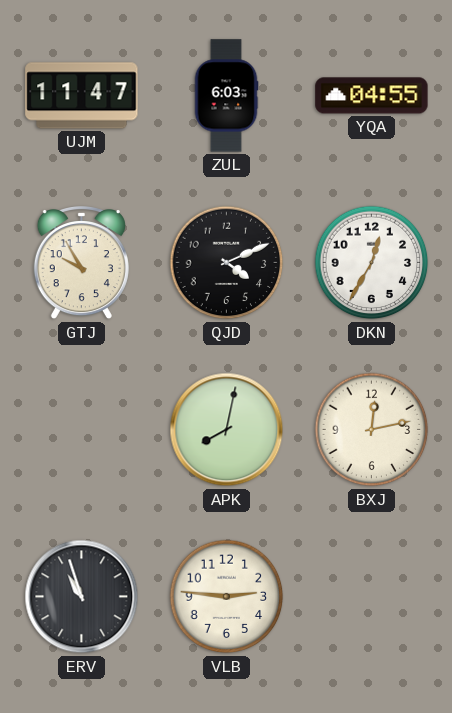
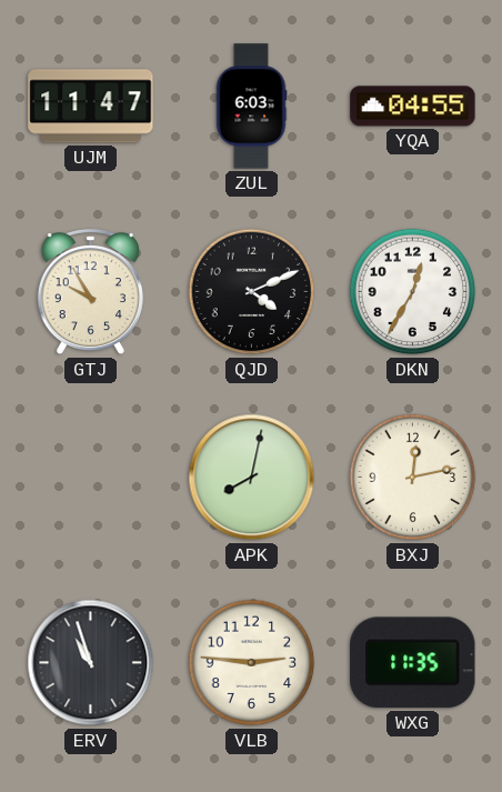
WXG: none -> 11:35 (413, 663)
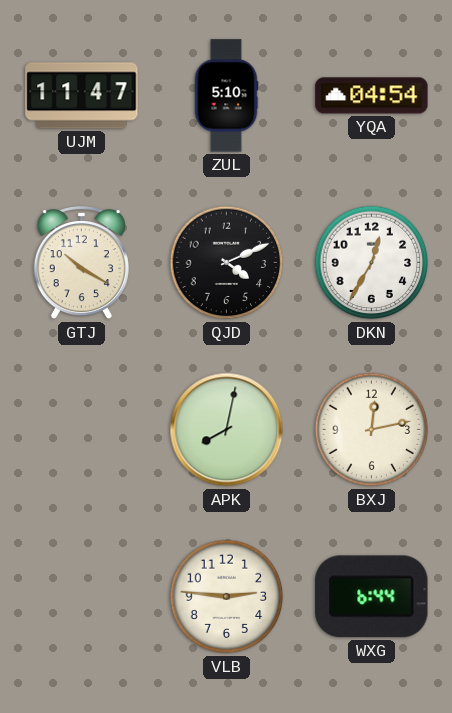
ZUL: 6:03 -> 5:10 (226, 96)
YQA: 04:55 -> 04:54 (372, 96)
GTJ: 9:55 -> 10:20 (81, 264)
ERV: 10:57 -> none (91, 663)
WXG: 11:35 -> 6:44 (372, 597)
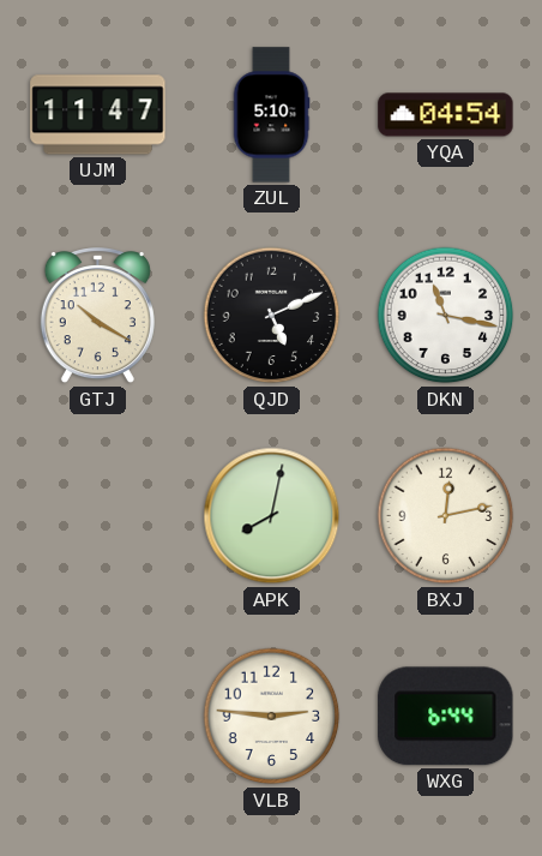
QJD: 4:11 -> 5:11 (272, 316)
DKN: 12:35 -> 11:17 (446, 316)
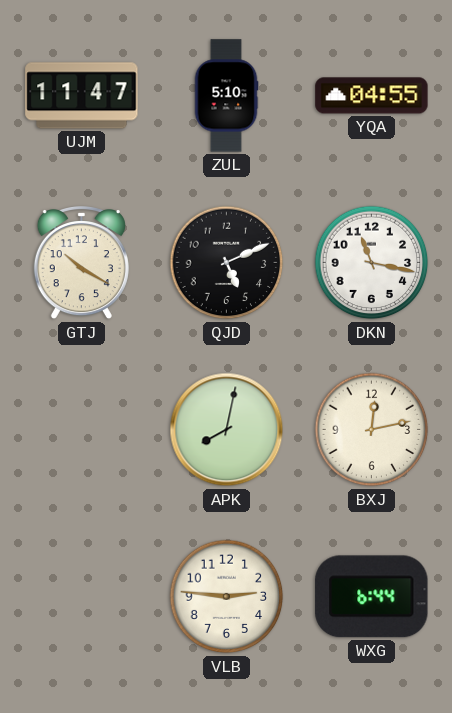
YQA: 04:54 -> 04:55 (372, 96)
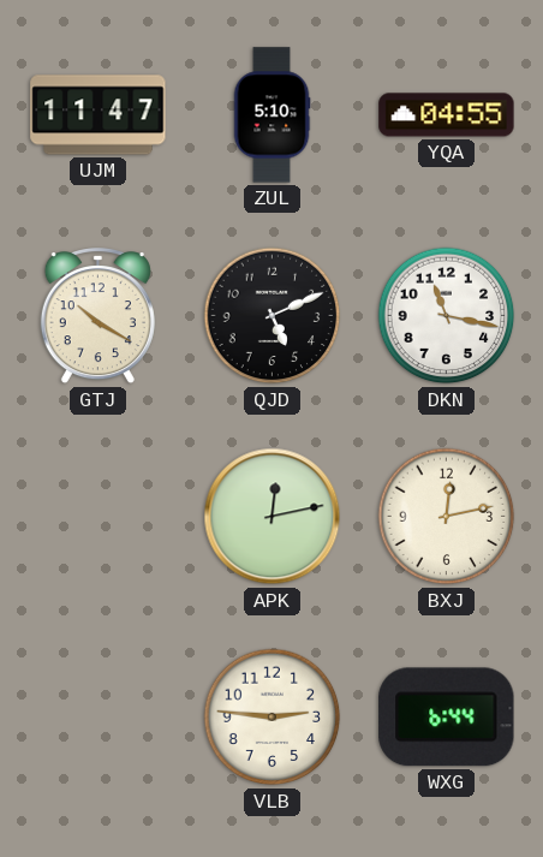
APK: 8:02 -> 12:13 (273, 517)
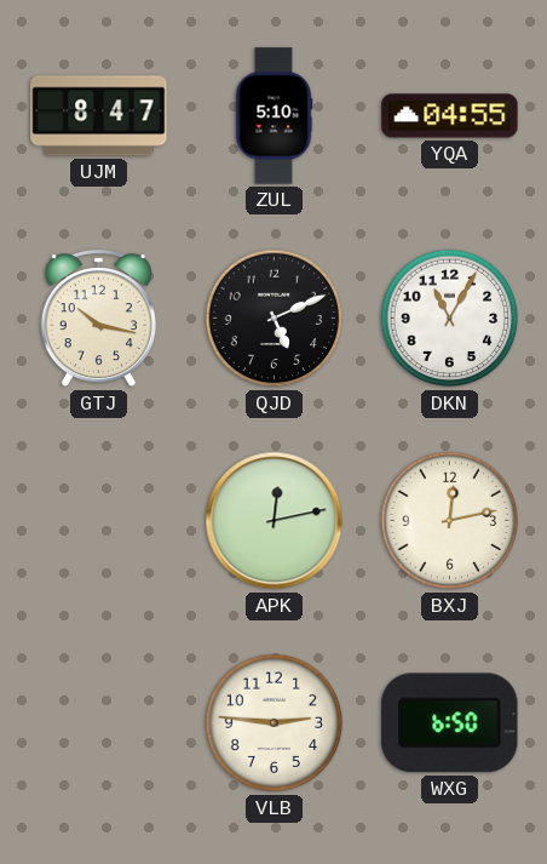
UJM: 11:47 -> 8:47 (99, 116)
GTJ: 10:20 -> 10:17 (98, 320)
DKN: 11:17 -> 11:05 (450, 319)
WXG: 6:44 -> 6:50 (450, 723)
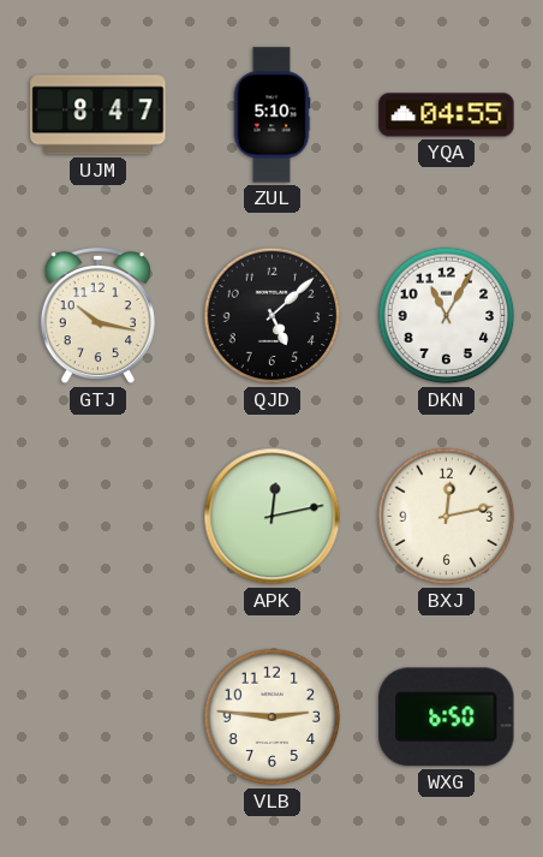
QJD: 5:11 -> 5:08 (273, 316)
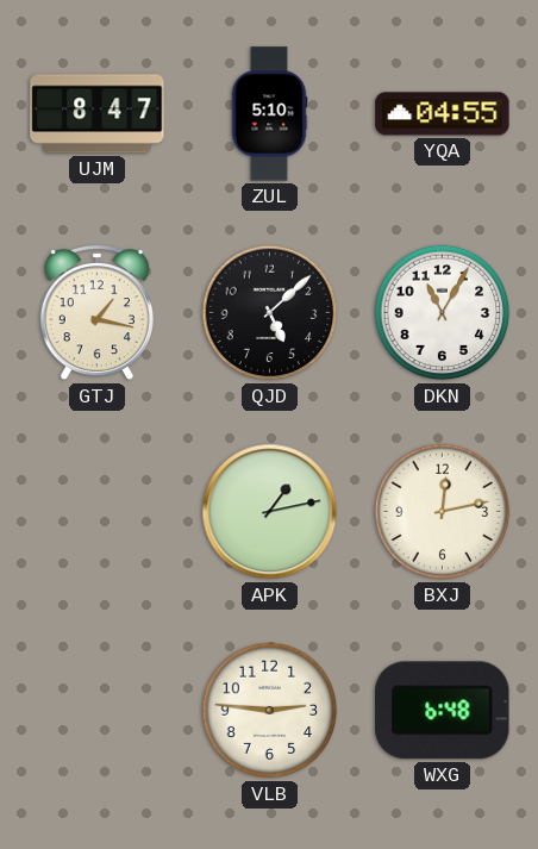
GTJ: 10:17 -> 1:17 (96, 314)
APK: 12:13 -> 1:13 (270, 512)
WXG: 6:50 -> 6:48 (443, 711)
